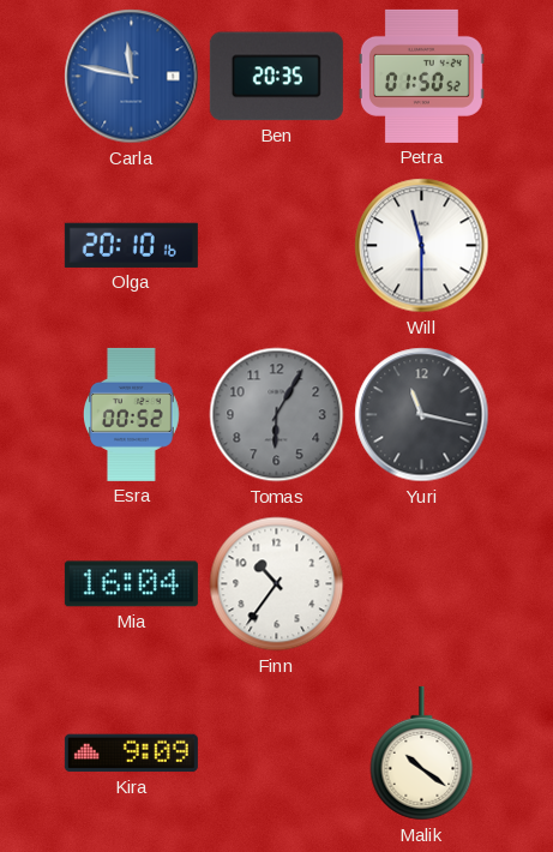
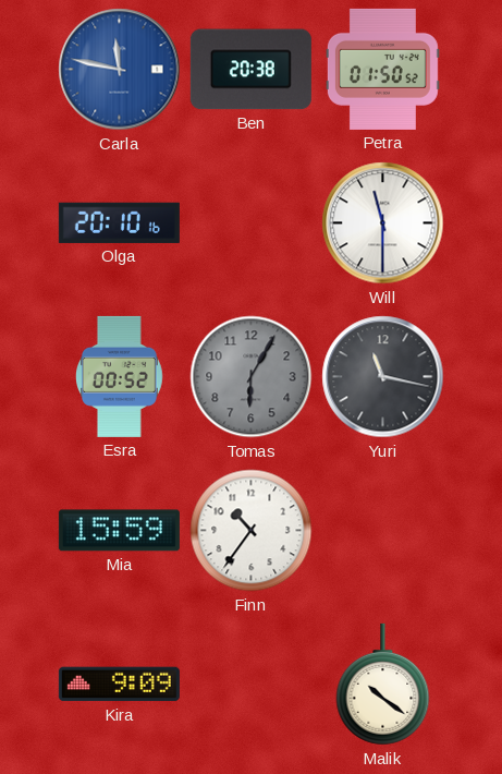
Ben: 20:35 -> 20:38 (250, 70)
Mia: 16:04 -> 15:59 (119, 531)
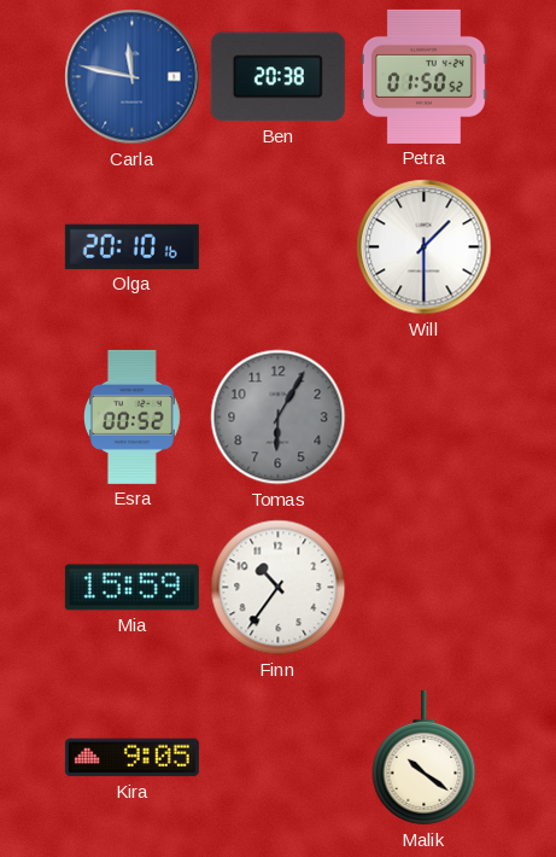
Will: 11:30 -> 1:30 (425, 247)
Yuri: 11:17 -> none (383, 377)
Kira: 9:09 -> 9:05 (131, 758)
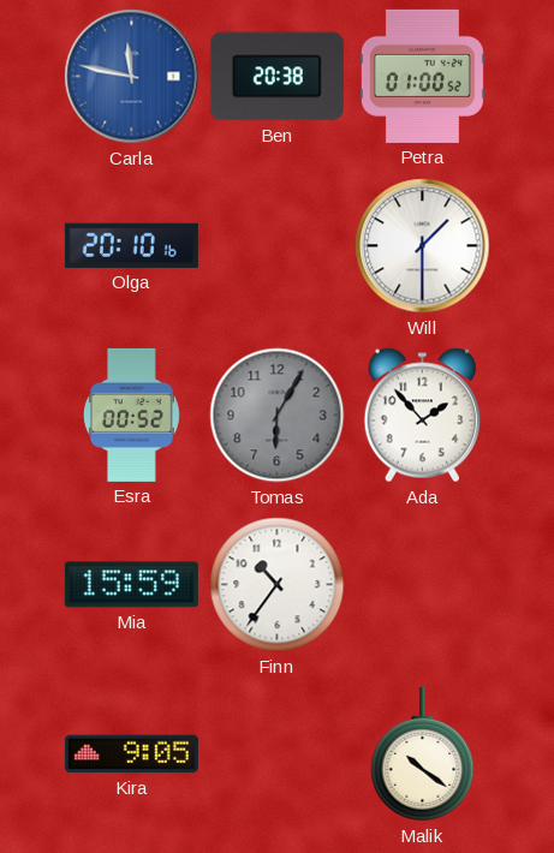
Petra: 01:50 -> 01:00 (422, 76)
Ada: none -> 1:53 (422, 416)
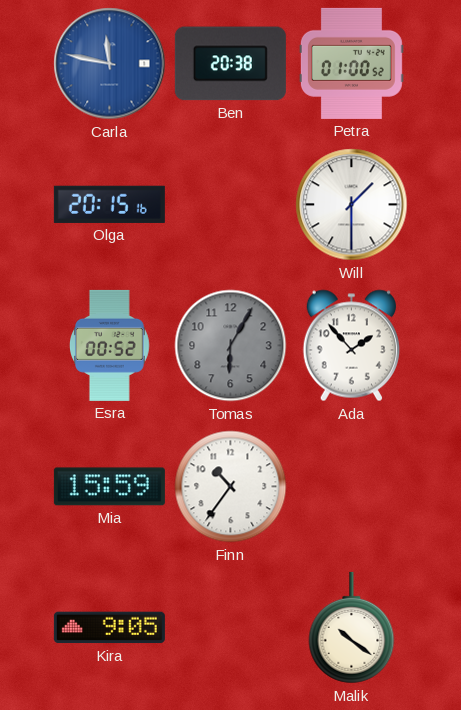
Olga: 20:10 -> 20:15 (109, 204)
